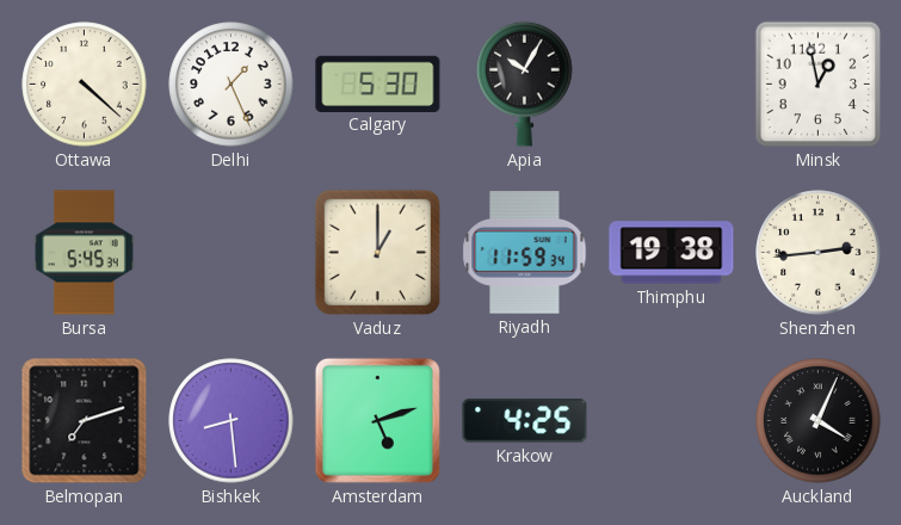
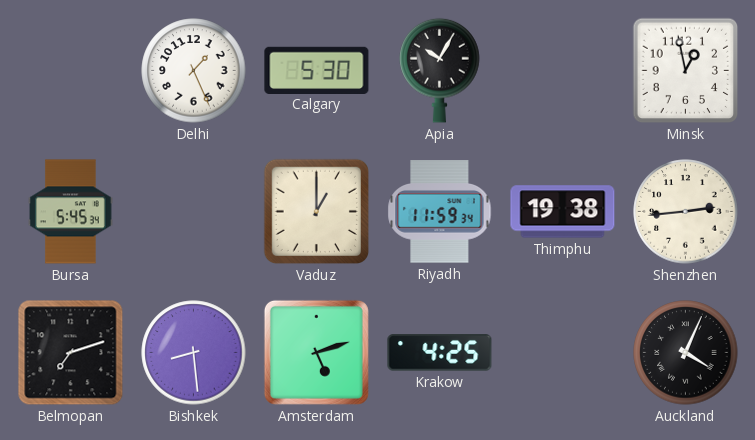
Ottawa: 4:22 -> none (85, 85)
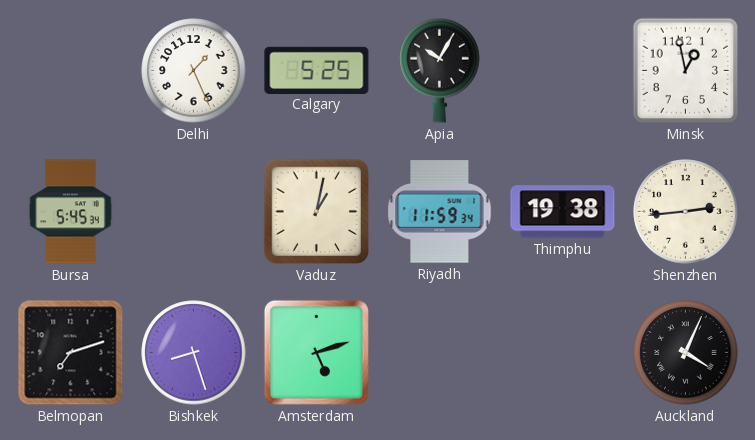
Calgary: 5:30 -> 5:25 (317, 70)
Vaduz: 1:00 -> 1:02 (316, 211)
Bishkek: 8:29 -> 8:27 (194, 353)
Krakow: 4:25 -> none (440, 353)
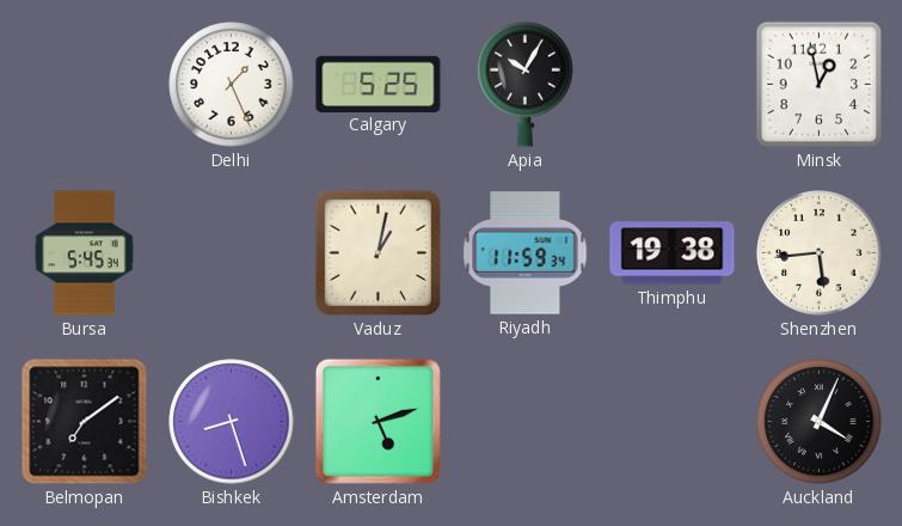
Shenzhen: 2:44 -> 5:44 (820, 253)
Belmopan: 7:12 -> 7:09 (85, 422)
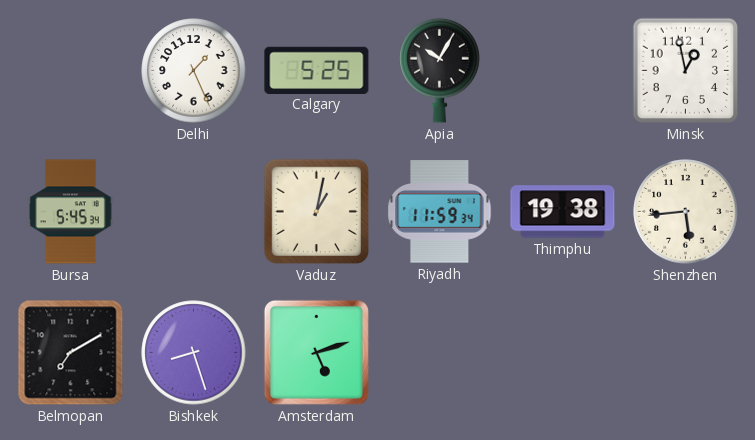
Belmopan: 7:09 -> 7:10 (71, 353)
Auckland: 4:04 -> none (820, 422)
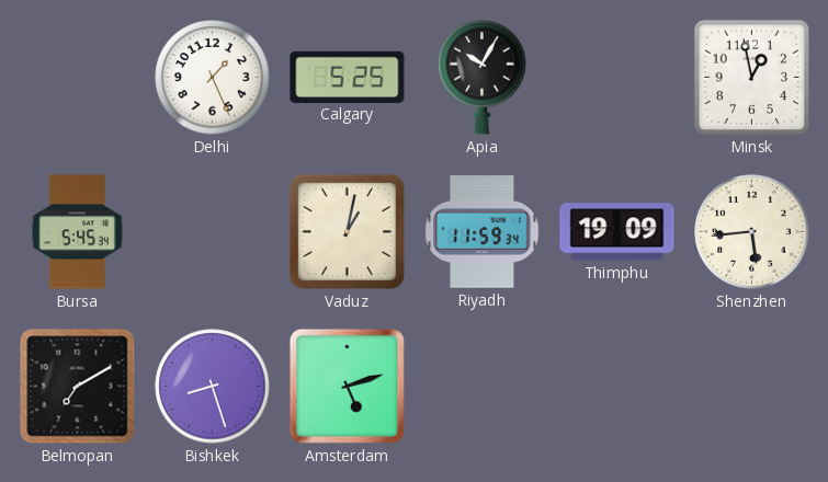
Thimphu: 19:38 -> 19:09 (617, 232)
